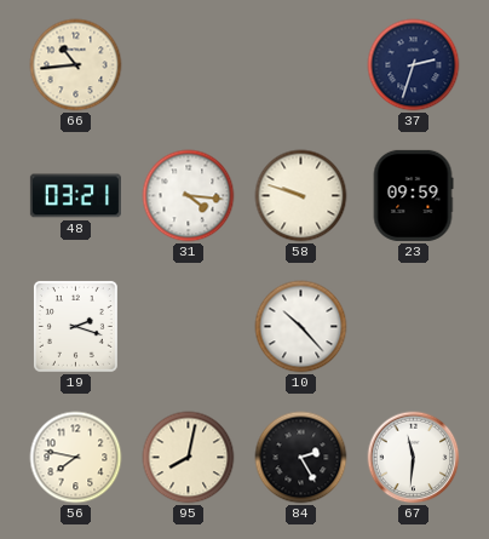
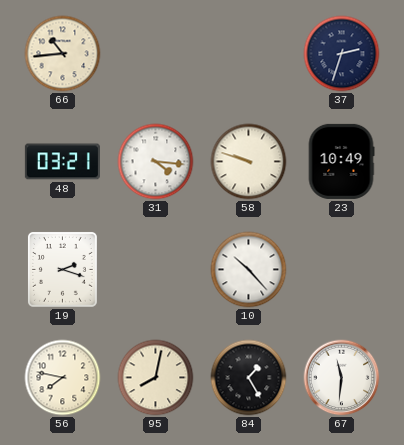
23: 09:59 -> 10:49 (341, 161)
84: 2:25 -> 1:25 (249, 378)
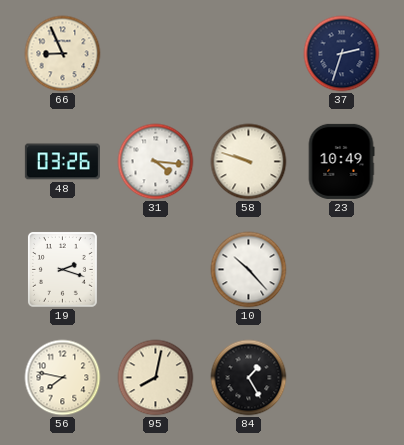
66: 10:44 -> 8:56 (63, 54)
48: 03:21 -> 03:26 (62, 162)
67: 11:31 -> none (342, 378)
